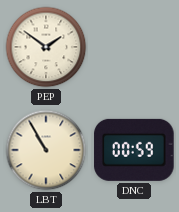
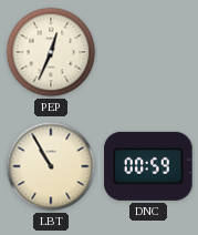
PEP: 1:51 -> 12:34 (51, 52)
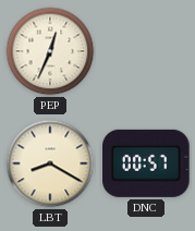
LBT: 10:55 -> 8:20 (50, 163)
DNC: 00:59 -> 00:57 (146, 163)
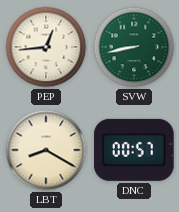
PEP: 12:34 -> 12:44 (46, 47)
SVW: none -> 8:43 (134, 47)
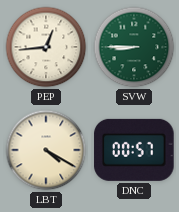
SVW: 8:43 -> 8:45 (134, 47)
LBT: 8:20 -> 4:20 (46, 150)
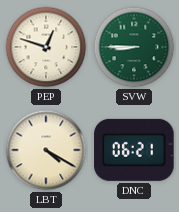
PEP: 12:44 -> 12:48 (46, 47)
DNC: 00:57 -> 06:21 (134, 150)
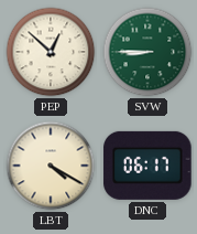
PEP: 12:48 -> 12:52 (51, 52)
DNC: 06:21 -> 06:17 (147, 166)
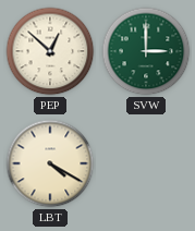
SVW: 8:45 -> 3:00 (146, 51)
DNC: 06:17 -> none (147, 166)
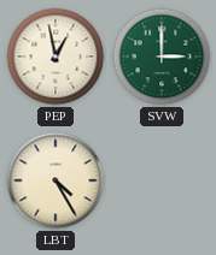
PEP: 12:52 -> 12:58 (56, 57)
LBT: 4:20 -> 4:25 (56, 180)
